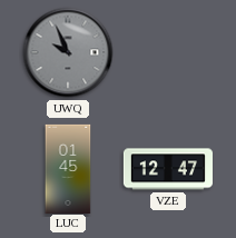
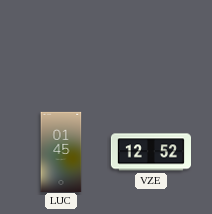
UWQ: 9:56 -> none (68, 52)
VZE: 12:47 -> 12:52 (150, 152)
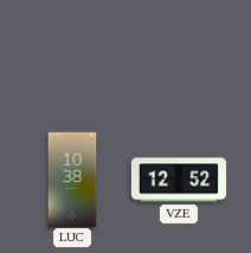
LUC: 01:45 -> 10:38 (72, 179)
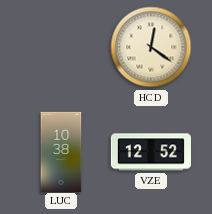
HCD: none -> 12:21 (151, 47)
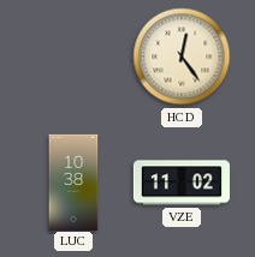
HCD: 12:21 -> 12:24 (182, 56)
VZE: 12:52 -> 11:02 (180, 183)
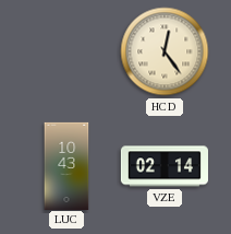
LUC: 10:38 -> 10:43 (66, 165)
VZE: 11:02 -> 02:14 (163, 166)
